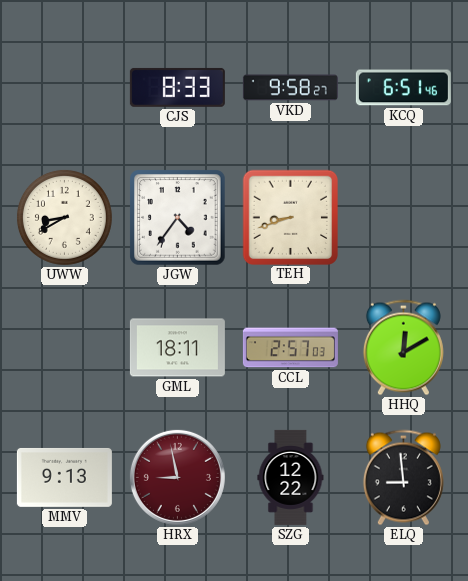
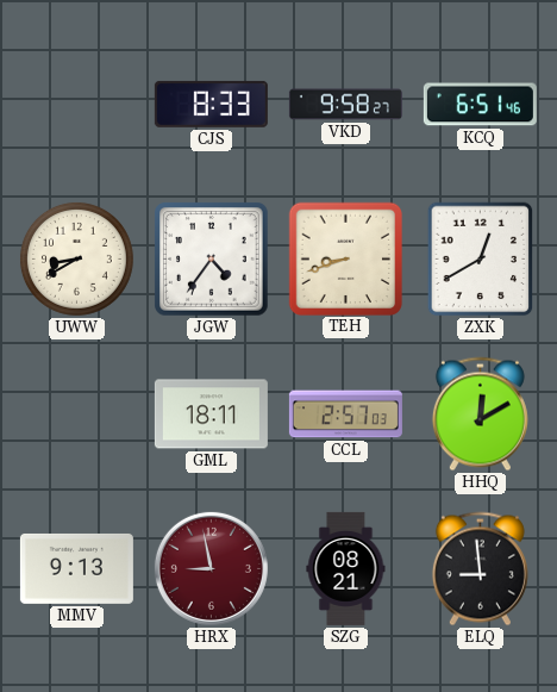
ZXK: none -> 12:40 (481, 260)
SZG: 12:22 -> 08:21 (346, 568)
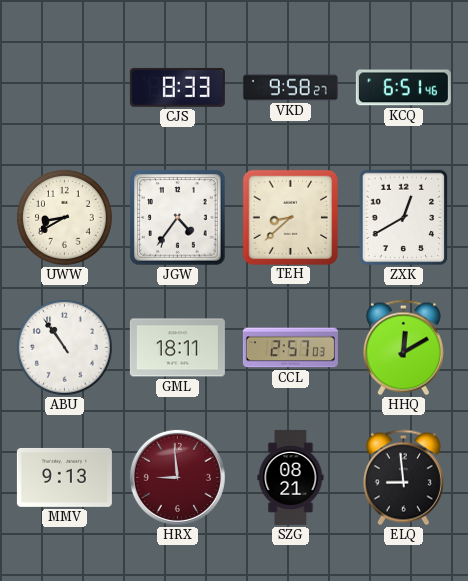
TEH: 8:42 -> 8:38 (290, 217)
ABU: none -> 10:54 (64, 347)
HRX: 8:58 -> 8:59 (177, 477)
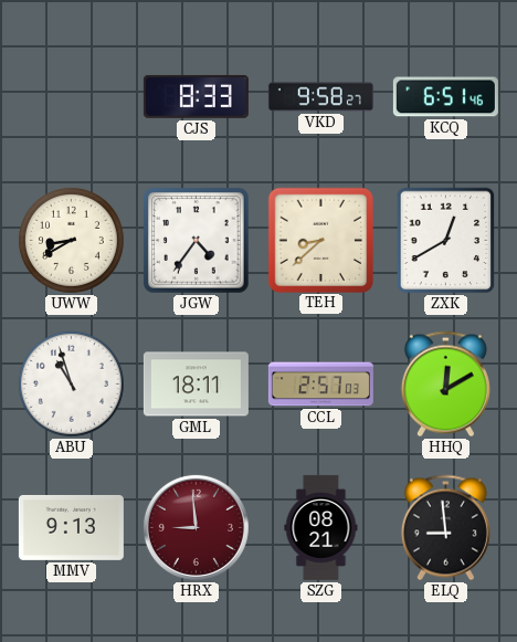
ABU: 10:54 -> 10:57 (71, 383)
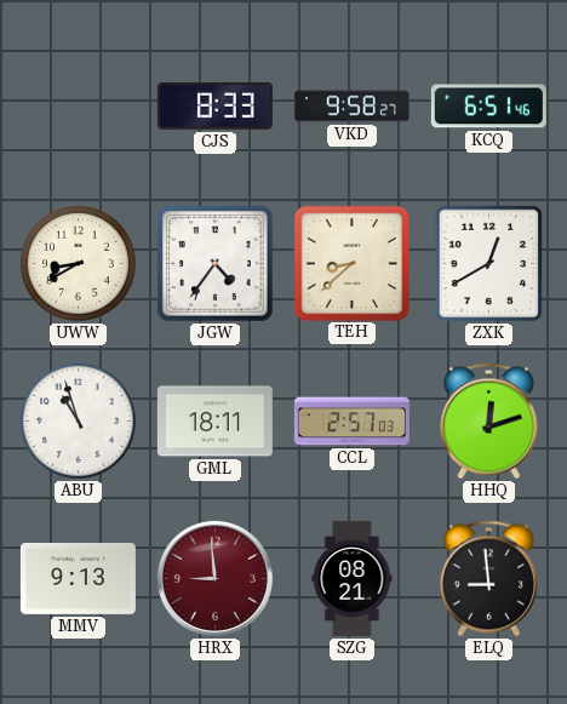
HHQ: 12:10 -> 12:12 (488, 422)
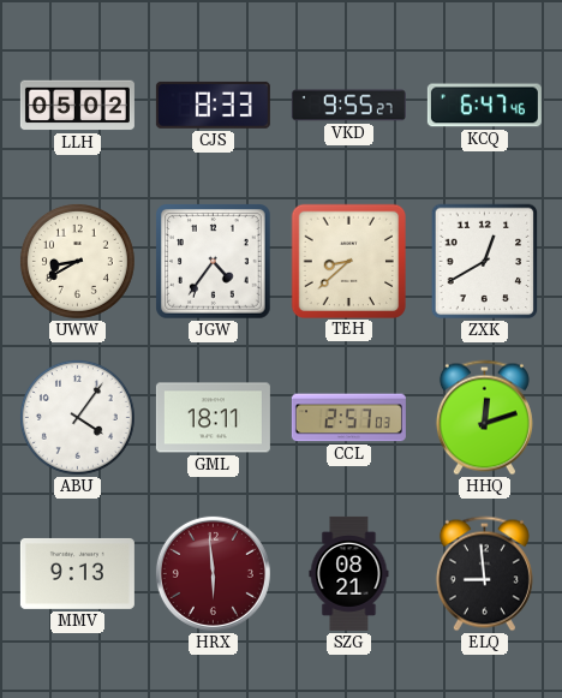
LLH: none -> 05:02 (77, 106)
VKD: 9:58 -> 9:55 (348, 106)
KCQ: 6:51 -> 6:47 (484, 106)
ABU: 10:57 -> 4:06 (77, 417)
HRX: 8:59 -> 5:59 (213, 573)
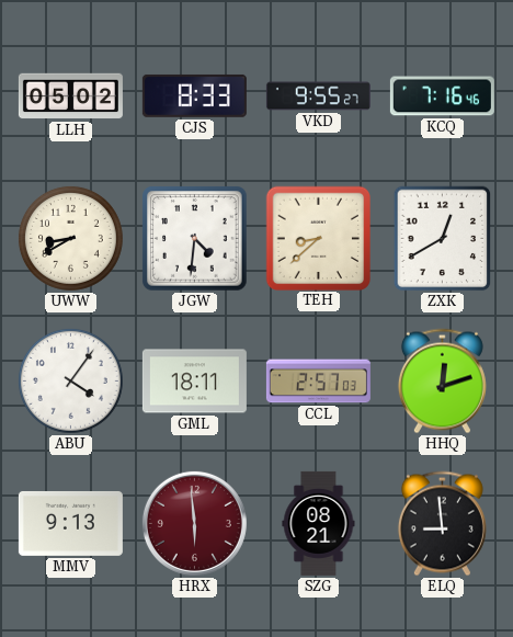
KCQ: 6:47 -> 7:16 (442, 96)
JGW: 4:36 -> 4:31 (195, 239)
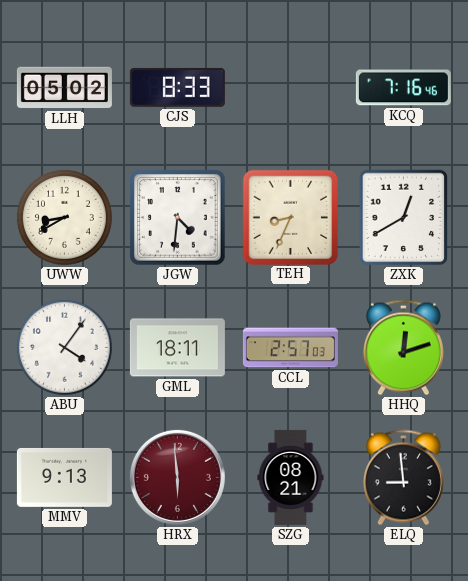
VKD: 9:55 -> none (318, 96)
TEH: 8:38 -> 8:34 (290, 217)
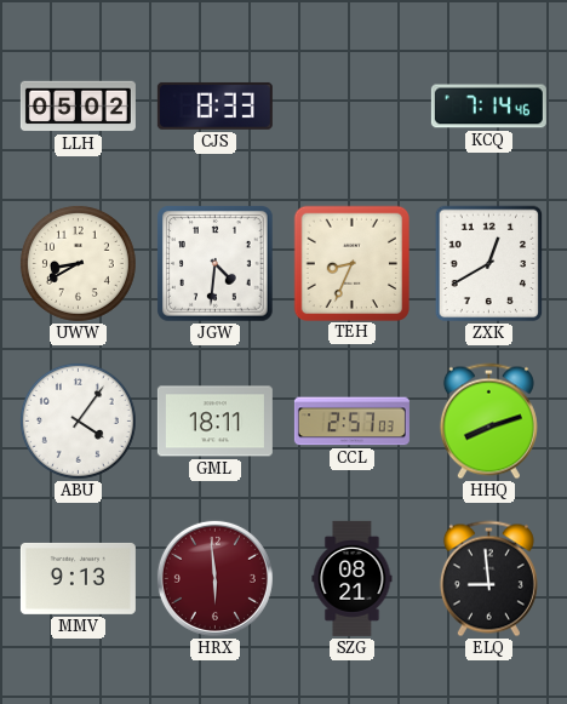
KCQ: 7:16 -> 7:14 (488, 107)
HHQ: 12:12 -> 8:12 (488, 422)
